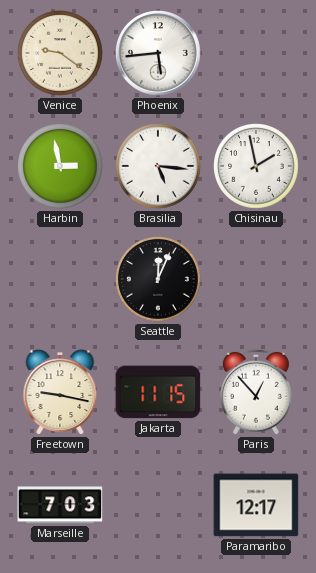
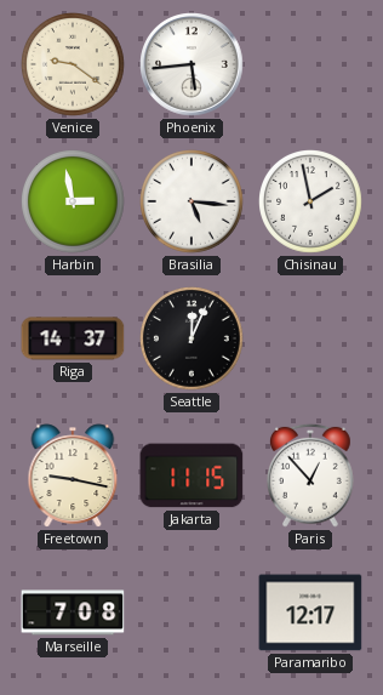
Riga: none -> 14:37 (73, 338)
Marseille: 7:03 -> 7:08 (73, 613)
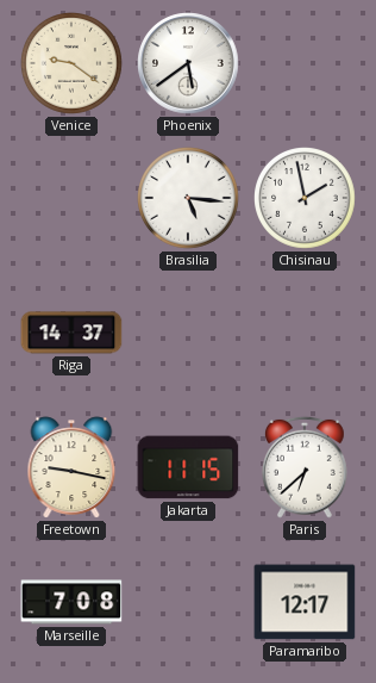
Phoenix: 5:44 -> 5:39 (188, 63)
Harbin: 2:58 -> none (74, 203)
Seattle: 12:04 -> none (193, 340)
Paris: 12:53 -> 6:38 (306, 467)
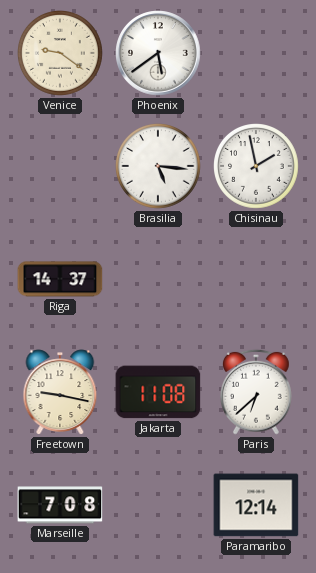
Jakarta: 11:15 -> 11:08 (158, 392)
Paramaribo: 12:17 -> 12:14 (256, 505)
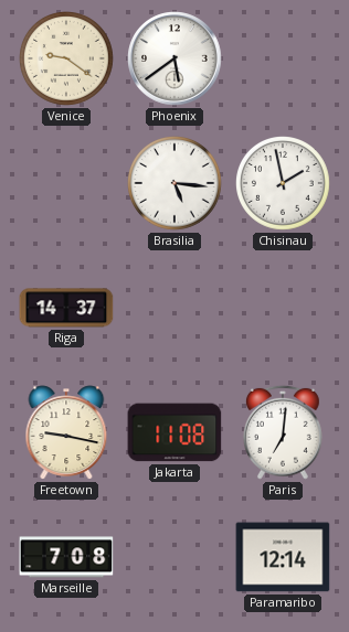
Paris: 6:38 -> 7:01 (284, 432)
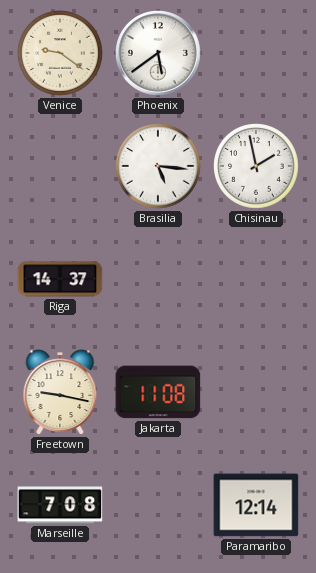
Paris: 7:01 -> none (284, 432)
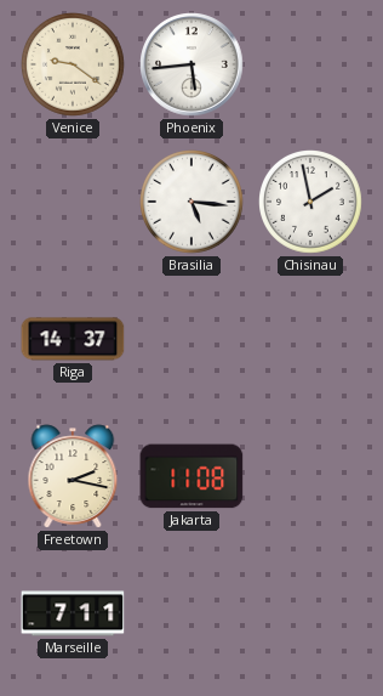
Phoenix: 5:39 -> 5:44 (191, 64)
Freetown: 9:17 -> 2:17 (73, 476)
Marseille: 7:08 -> 7:11 (73, 613)
Paramaribo: 12:14 -> none (256, 505)
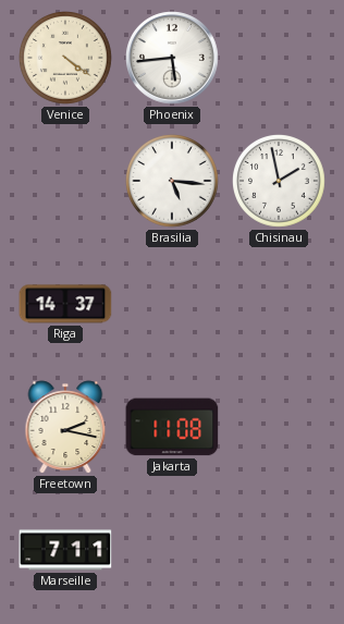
Venice: 9:21 -> 4:21 (66, 59)
